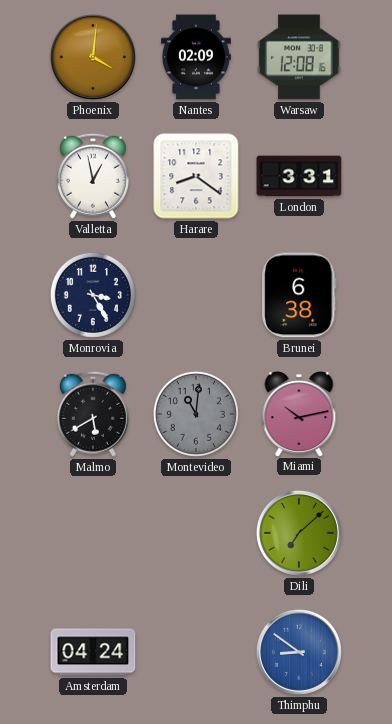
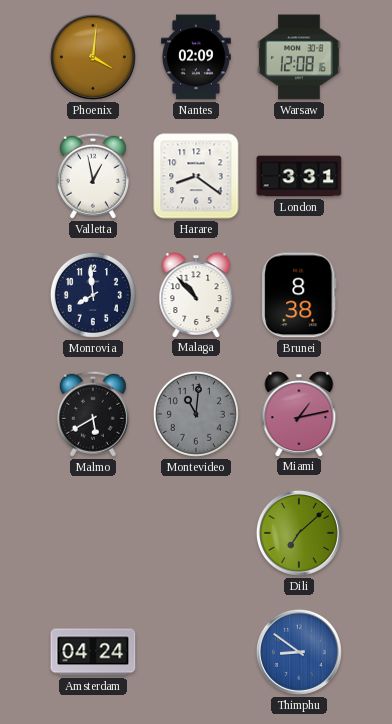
Monrovia: 3:25 -> 7:59 (93, 295)
Malaga: none -> 10:53 (196, 295)
Brunei: 6:38 -> 8:38 (299, 295)
Miami: 10:13 -> 1:13 (299, 414)
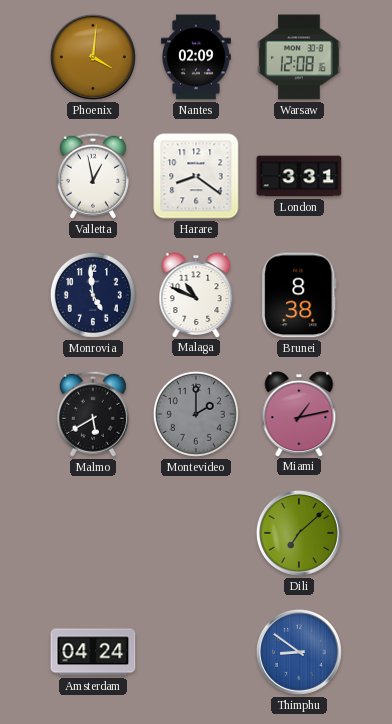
Monrovia: 7:59 -> 4:59 (93, 295)
Malaga: 10:53 -> 10:49 (196, 295)
Montevideo: 11:01 -> 2:00 (196, 414)
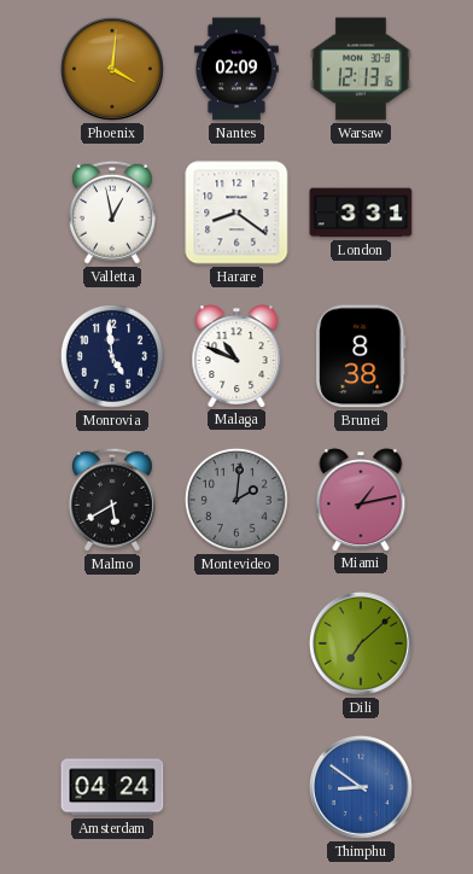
Warsaw: 12:08 -> 12:13 (361, 69)
Montevideo: 2:00 -> 2:01 (237, 500)
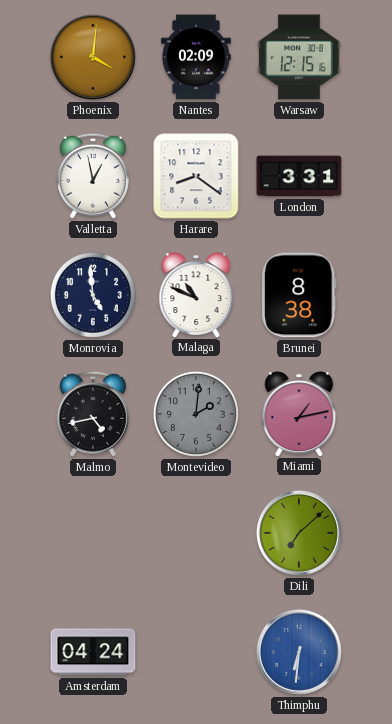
Warsaw: 12:13 -> 12:15 (299, 57)
Malmo: 5:40 -> 4:43 (93, 414)
Thimphu: 8:51 -> 6:31 (299, 652)
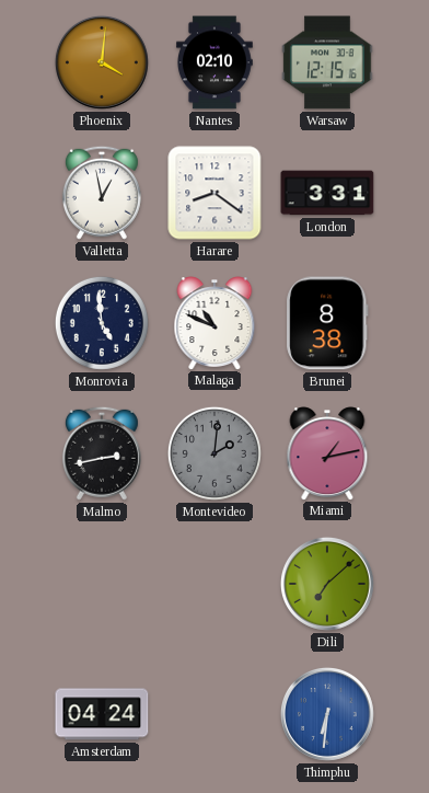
Nantes: 02:09 -> 02:10 (215, 62)
Malmo: 4:43 -> 2:43 (102, 453)
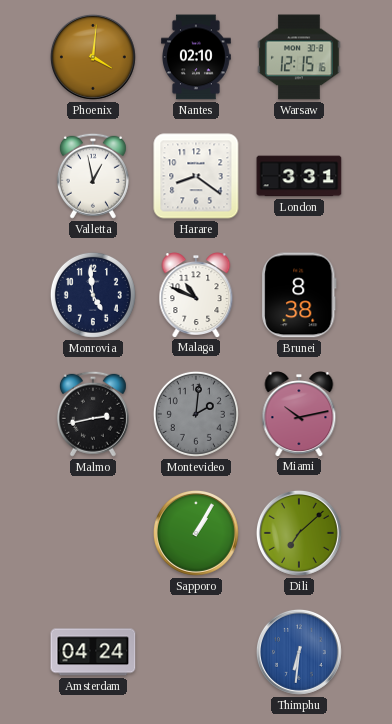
Miami: 1:13 -> 10:13 (299, 414)
Sapporo: none -> 1:05 (196, 533)
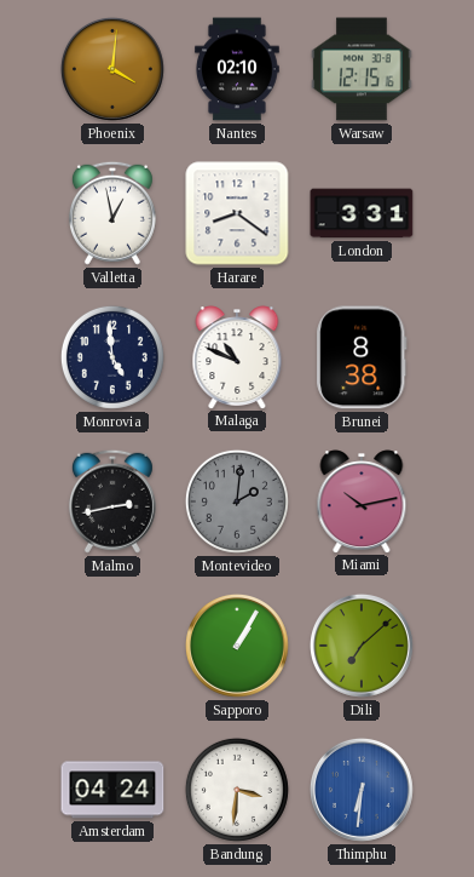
Bandung: none -> 3:31 (237, 790)
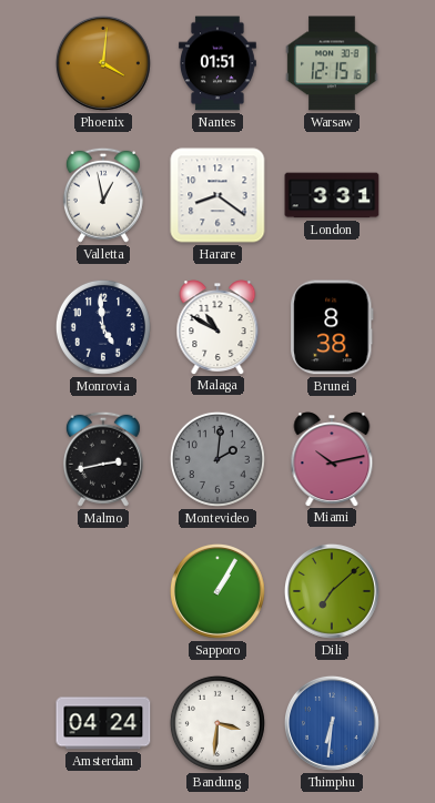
Nantes: 02:10 -> 01:51 (217, 63)
Malaga: 10:49 -> 10:50 (217, 327)
